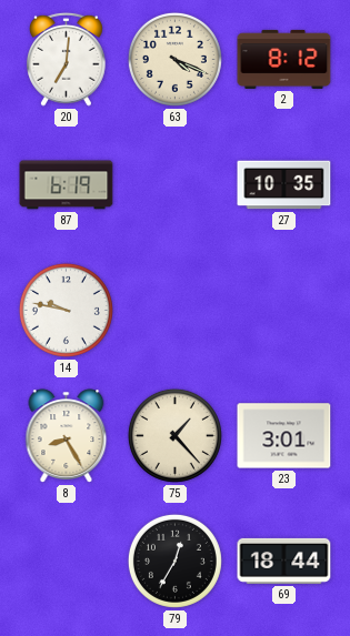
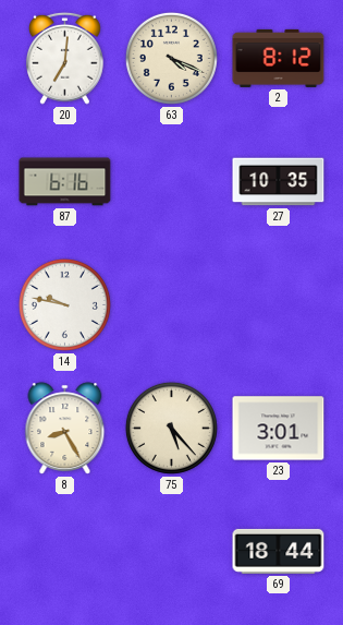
87: 6:19 -> 6:16 (65, 182)
75: 1:23 -> 5:23 (171, 428)
79: 12:35 -> none (174, 561)
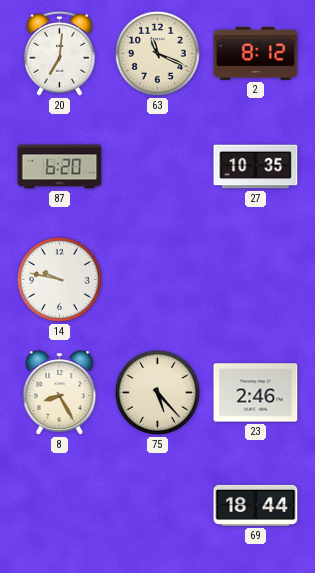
63: 4:19 -> 11:19 (157, 53)
87: 6:16 -> 6:20 (60, 167)
23: 3:01 -> 2:46 (256, 393)
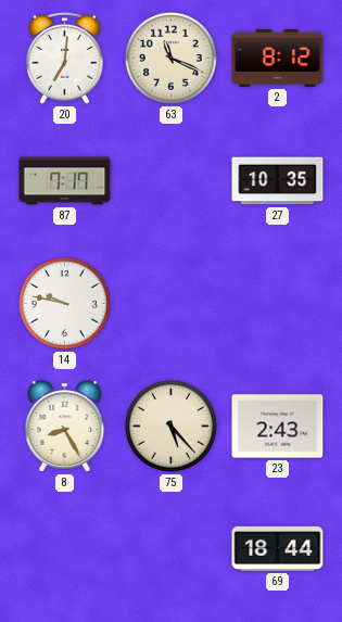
87: 6:20 -> 7:17 (65, 181)
23: 2:46 -> 2:43 (278, 427)
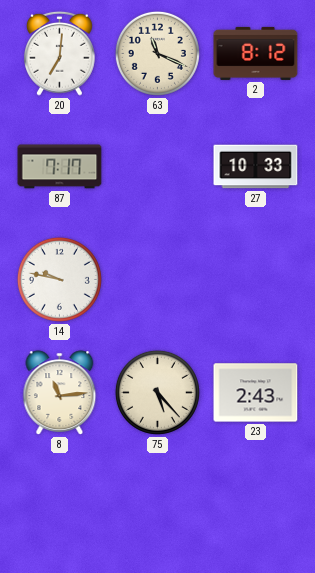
27: 10:35 -> 10:33 (256, 167)
8: 8:25 -> 11:14 (60, 393)
69: 18:44 -> none (278, 548)
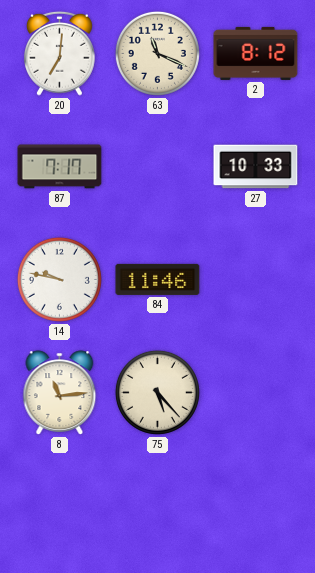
84: none -> 11:46 (158, 279)
23: 2:43 -> none (256, 393)
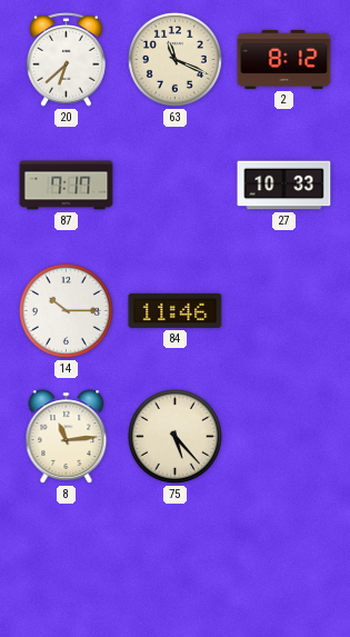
20: 7:01 -> 6:38 (67, 59)
14: 9:47 -> 10:15 (66, 310)
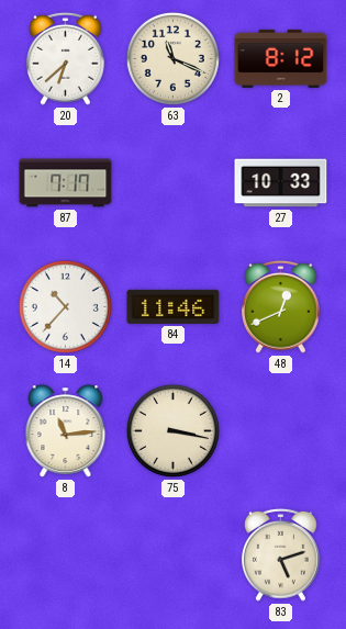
14: 10:15 -> 10:37 (65, 306)
48: none -> 12:41 (281, 306)
75: 5:23 -> 3:17 (172, 430)
83: none -> 5:12 (281, 554)
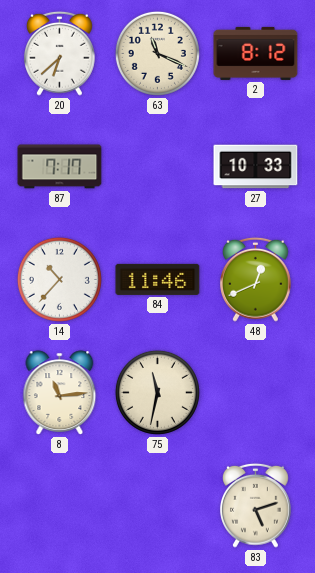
75: 3:17 -> 11:32 (157, 392)
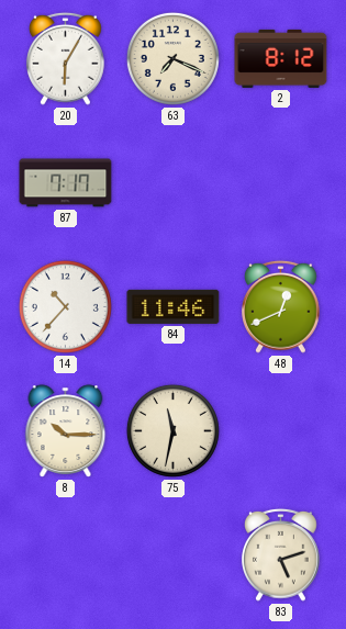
20: 6:38 -> 6:05 (66, 58)
63: 11:19 -> 7:19 (172, 58)
27: 10:33 -> none (256, 167)
8: 11:14 -> 10:15 (66, 431)
